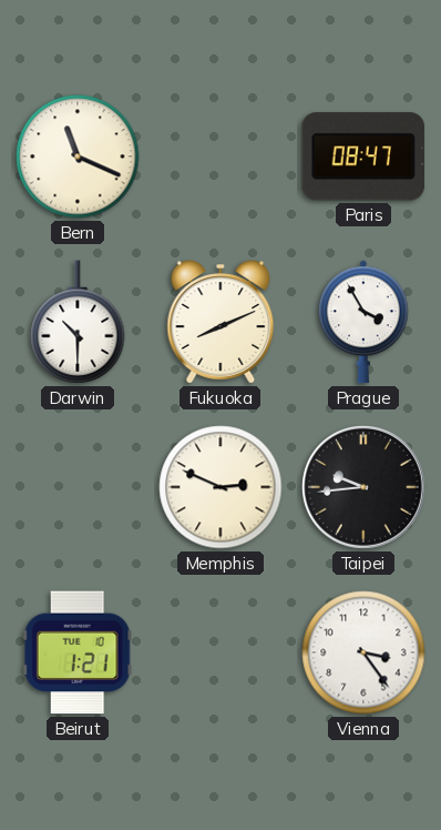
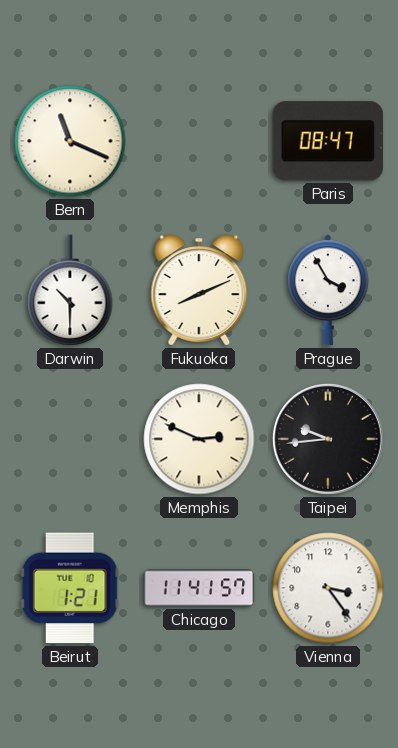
Chicago: none -> 11:41 (199, 588)
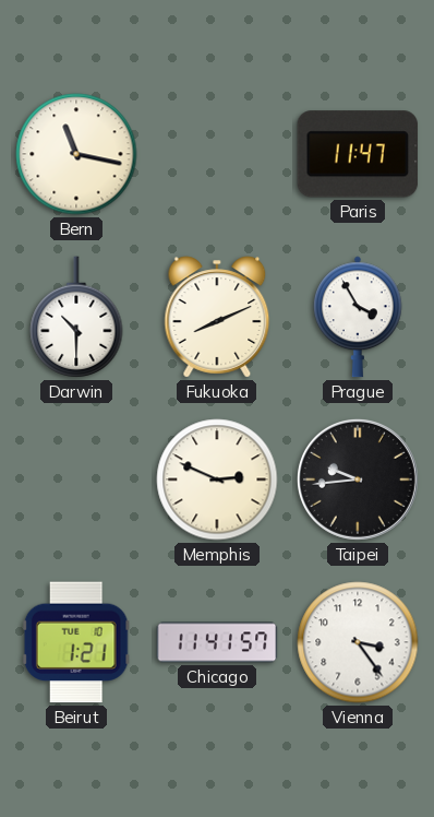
Bern: 11:19 -> 11:17 (76, 154)
Paris: 08:47 -> 11:47 (358, 154)
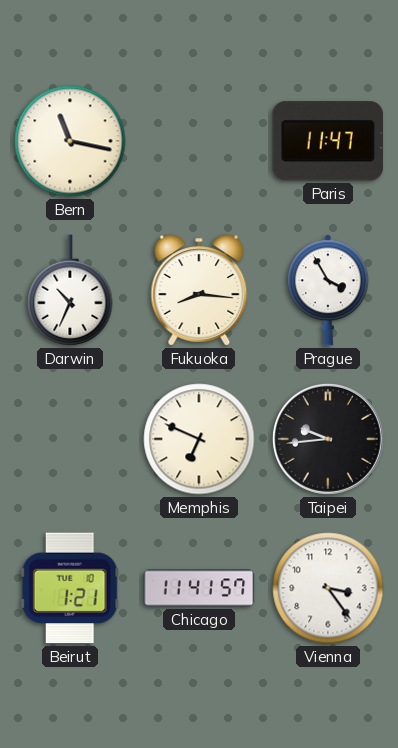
Darwin: 10:30 -> 10:34 (70, 290)
Fukuoka: 8:11 -> 8:16 (199, 290)
Memphis: 2:49 -> 6:49 (199, 439)
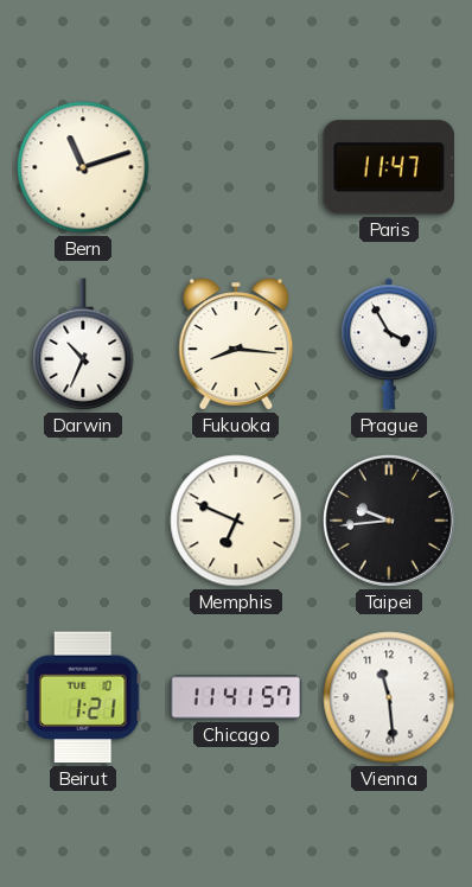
Bern: 11:17 -> 11:12 (83, 167)
Vienna: 3:24 -> 11:29 (389, 697)
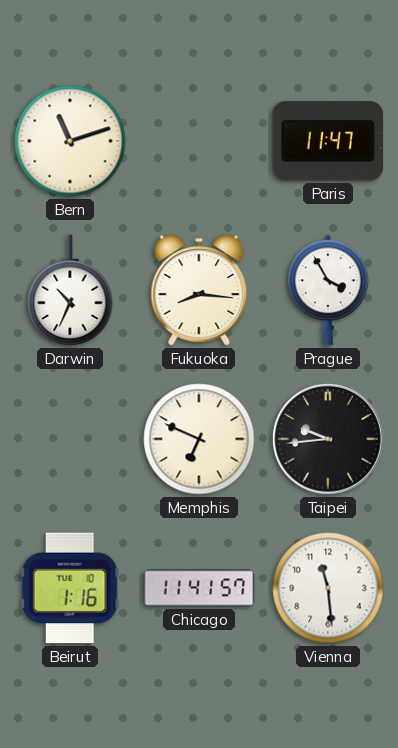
Beirut: 1:21 -> 1:16 (70, 588)
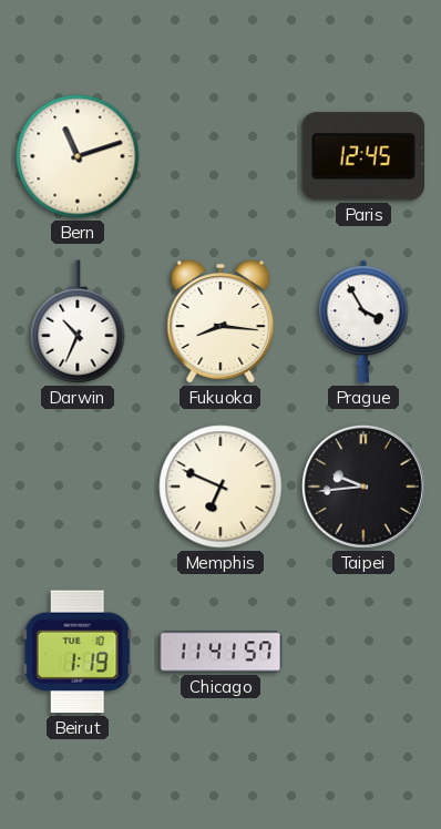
Paris: 11:47 -> 12:45 (363, 156)
Beirut: 1:16 -> 1:19 (78, 652)
Vienna: 11:29 -> none (328, 588)
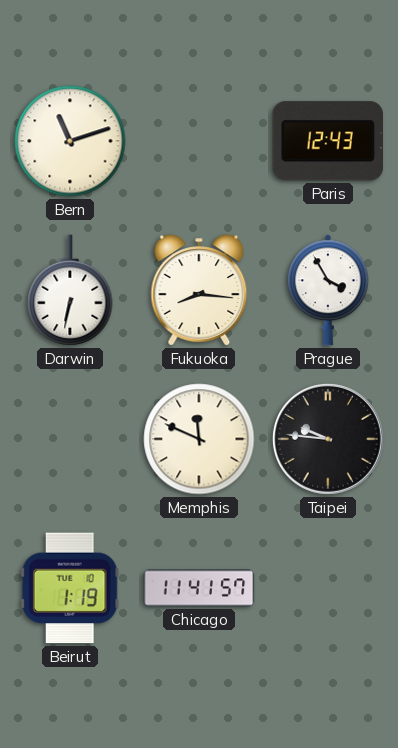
Paris: 12:45 -> 12:43 (328, 141)
Darwin: 10:34 -> 6:32 (70, 290)
Memphis: 6:49 -> 11:49 (199, 439)
Taipei: 9:44 -> 9:46 (328, 439)
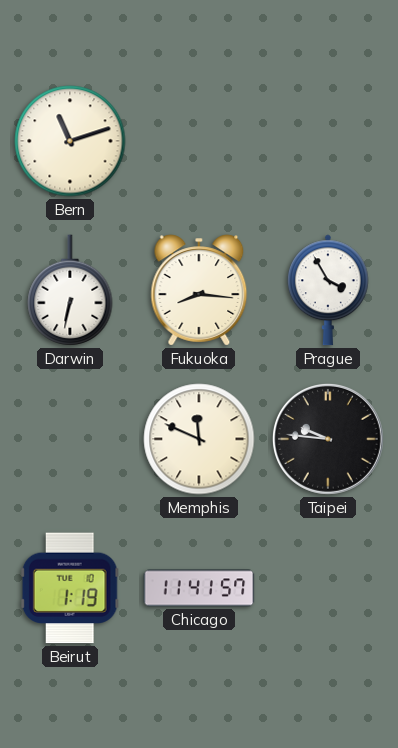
Paris: 12:43 -> none (328, 141)
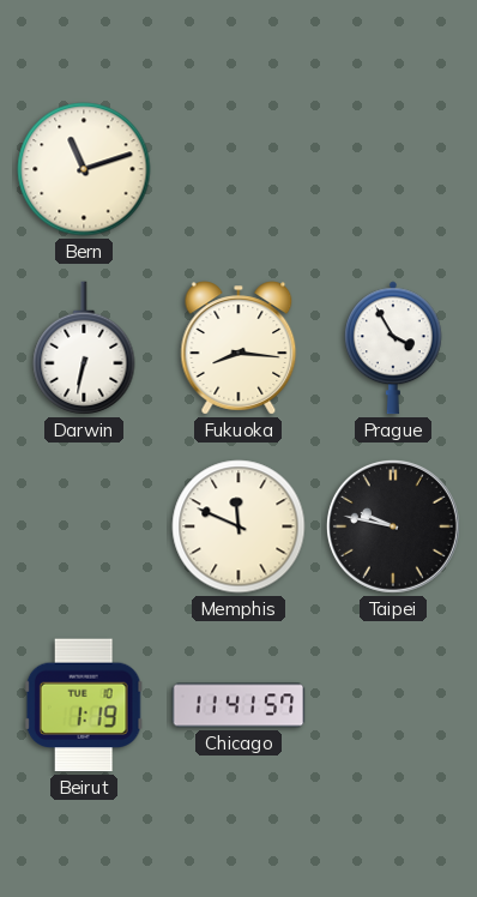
Taipei: 9:46 -> 9:47 (393, 526)
